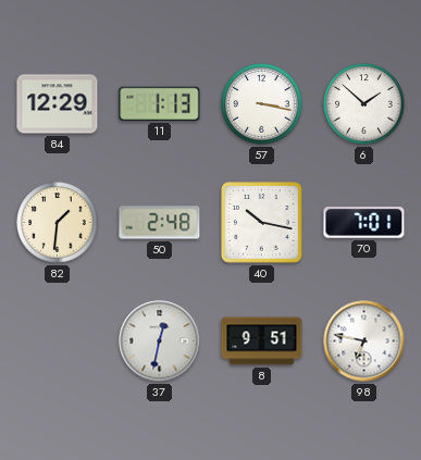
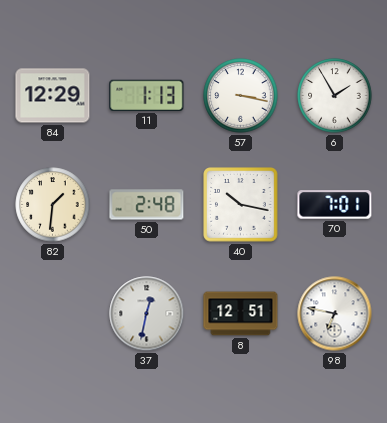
6: 1:52 -> 1:55 (335, 96)
8: 9:51 -> 12:51 (241, 314)
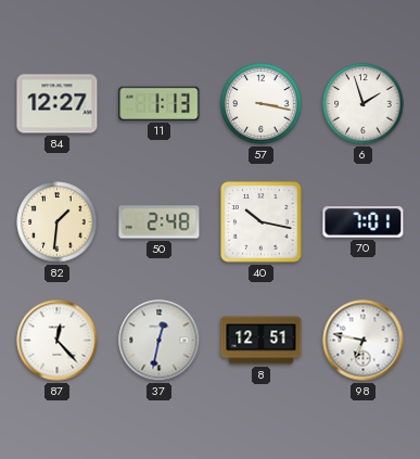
84: 12:29 -> 12:27 (58, 104)
6: 1:55 -> 1:57 (364, 104)
87: none -> 12:23 (58, 341)
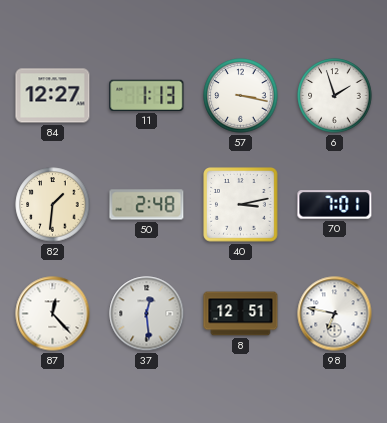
40: 10:17 -> 3:13 (241, 205)
37: 12:32 -> 12:29 (147, 314)
